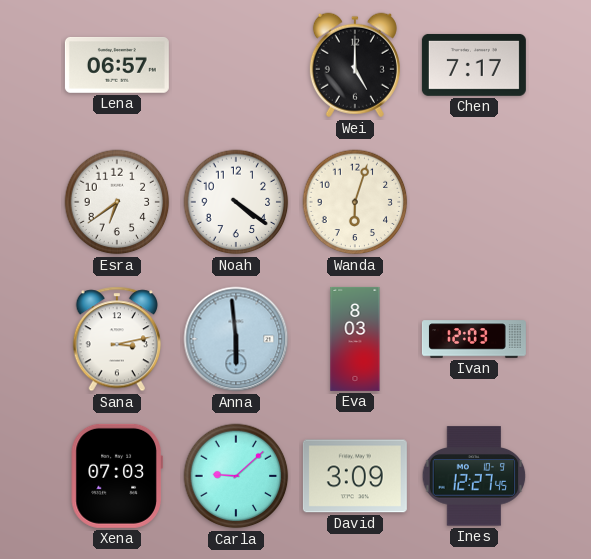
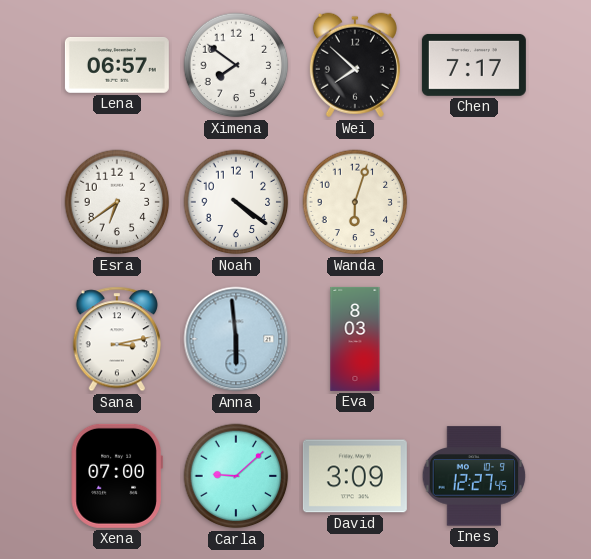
Ximena: none -> 7:51 (236, 65)
Wei: 5:00 -> 7:52 (355, 65)
Ivan: 12:03 -> none (474, 339)
Xena: 07:03 -> 07:00 (117, 476)
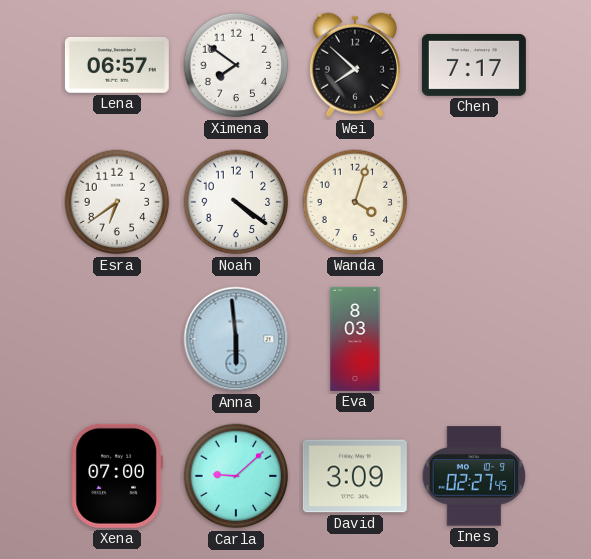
Wanda: 6:03 -> 4:03 (355, 202)
Sana: 3:13 -> none (116, 339)
Ines: 12:27 -> 02:27 (474, 476)
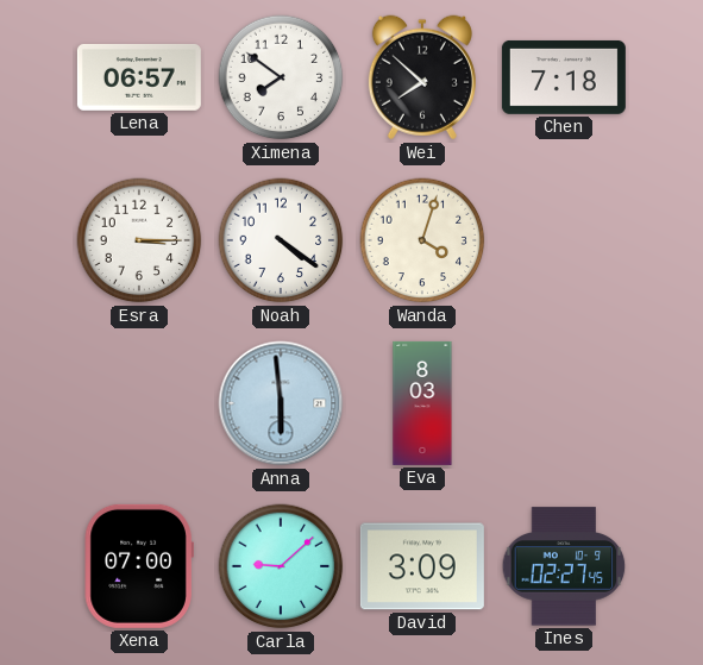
Chen: 7:17 -> 7:18 (564, 77)
Esra: 6:39 -> 3:15 (139, 240)
